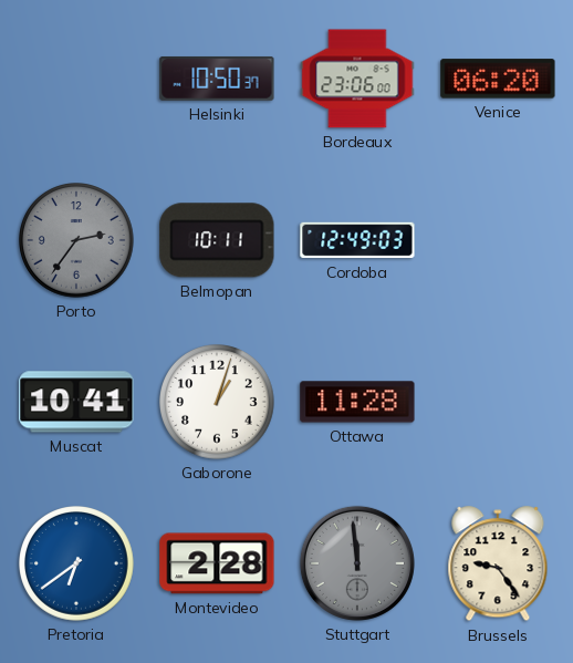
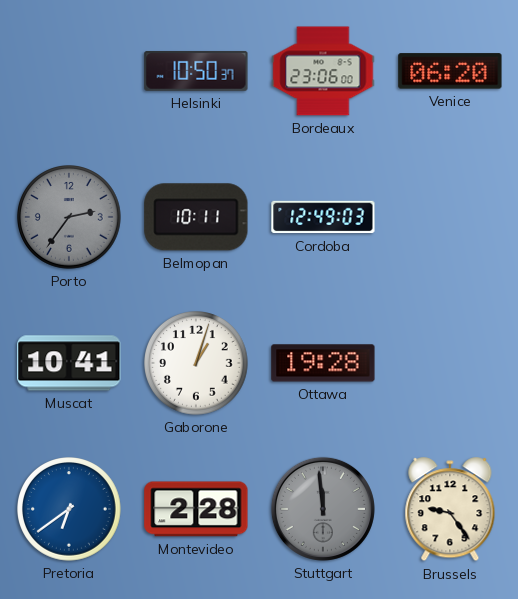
Ottawa: 11:28 -> 19:28 (323, 363)
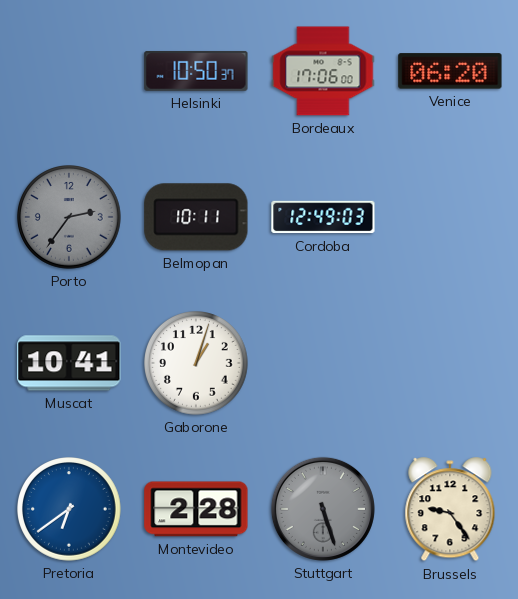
Bordeaux: 23:06 -> 17:06 (323, 71)
Ottawa: 19:28 -> none (323, 363)
Stuttgart: 11:59 -> 5:27 (323, 509)
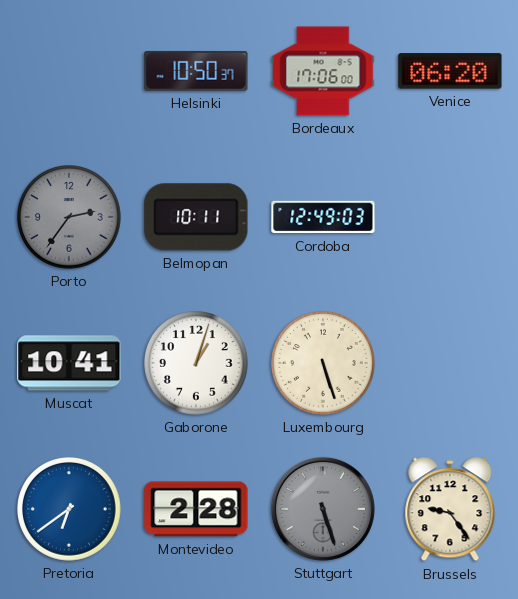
Luxembourg: none -> 5:27 (324, 364)
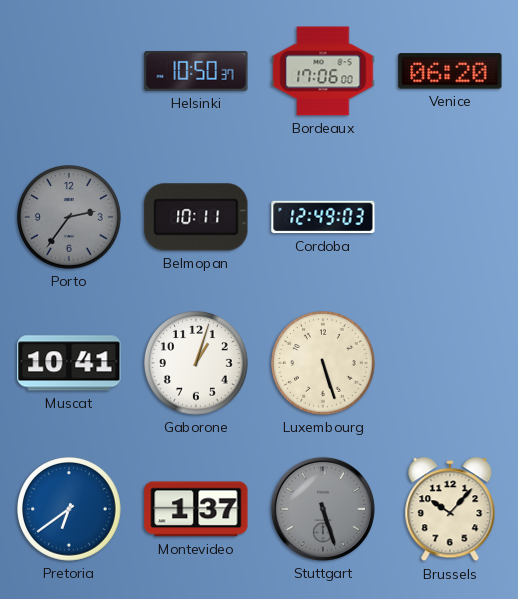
Montevideo: 2:28 -> 1:37 (196, 509)
Brussels: 9:24 -> 10:07 (450, 510)
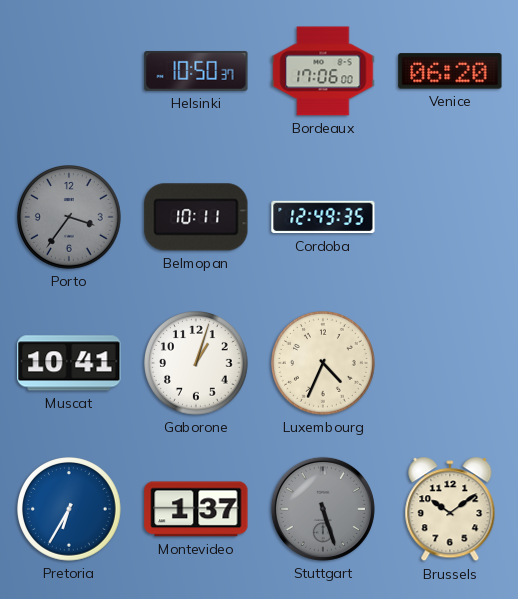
Porto: 2:36 -> 3:36 (70, 218)
Cordoba: 12:49:03 -> 12:49:35 (323, 217)
Luxembourg: 5:27 -> 4:34 (324, 364)
Pretoria: 6:39 -> 6:35 (70, 510)
Brussels: 10:07 -> 10:09 (450, 510)
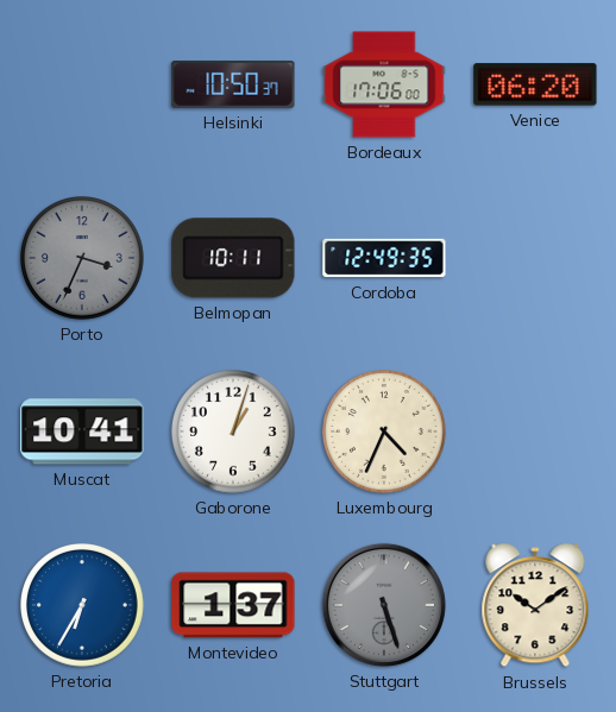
Porto: 3:36 -> 3:34 (83, 259)
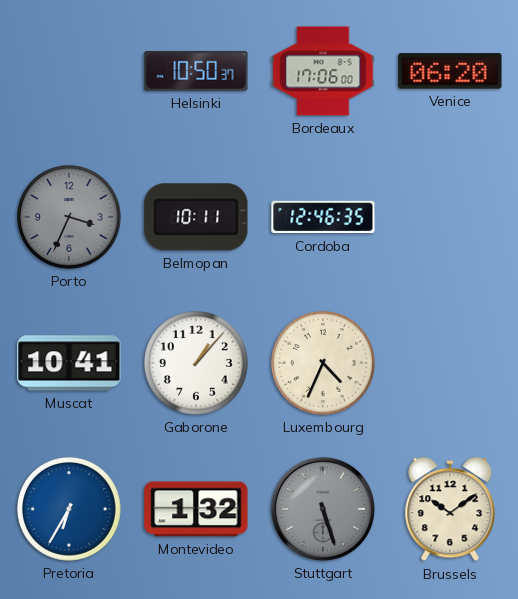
Cordoba: 12:49 -> 12:46 (323, 217)
Gaborone: 1:03 -> 1:07 (197, 364)
Montevideo: 1:37 -> 1:32 (196, 509)
